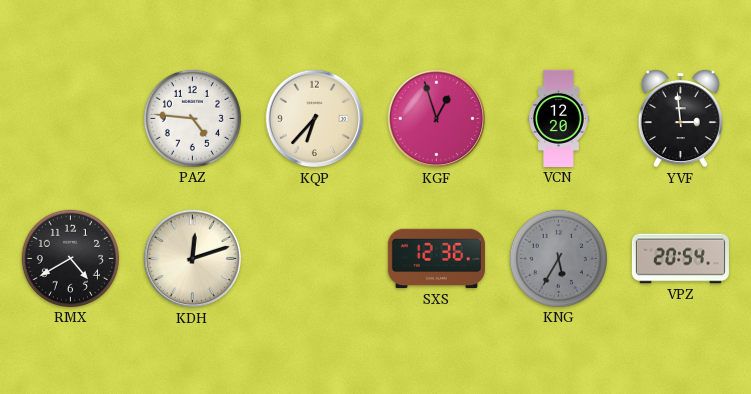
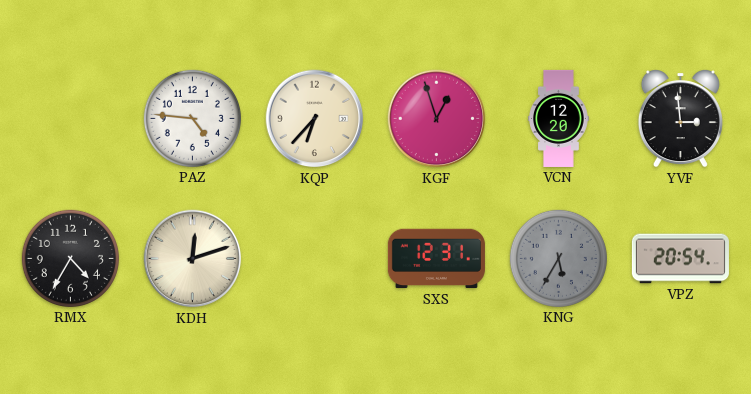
RMX: 4:40 -> 4:35 (70, 258)
SXS: 12:36 -> 12:31 (436, 259)
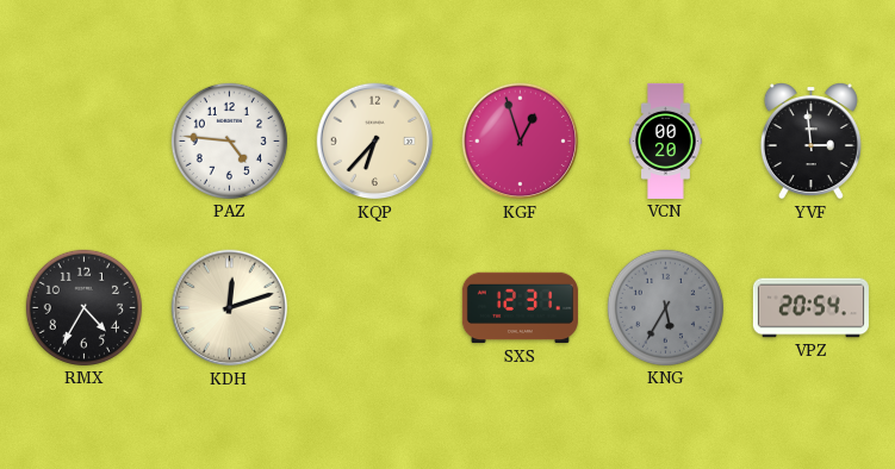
VCN: 12:20 -> 00:20 (666, 140)
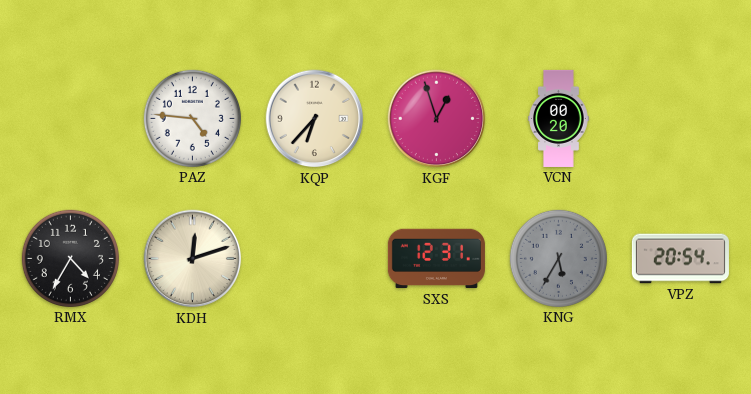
YVF: 2:59 -> none (810, 142)
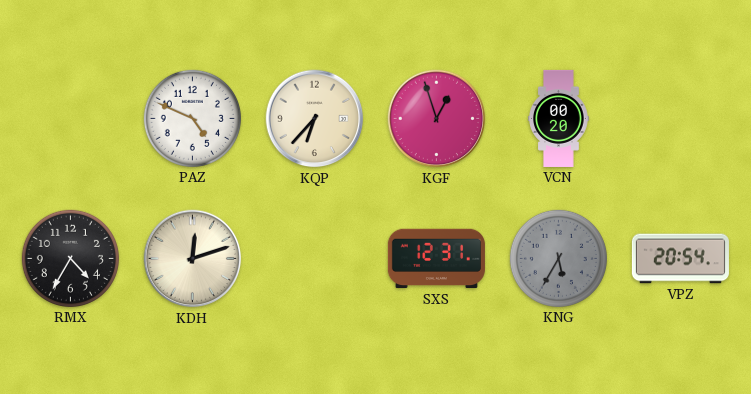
PAZ: 4:46 -> 4:49 (192, 118)
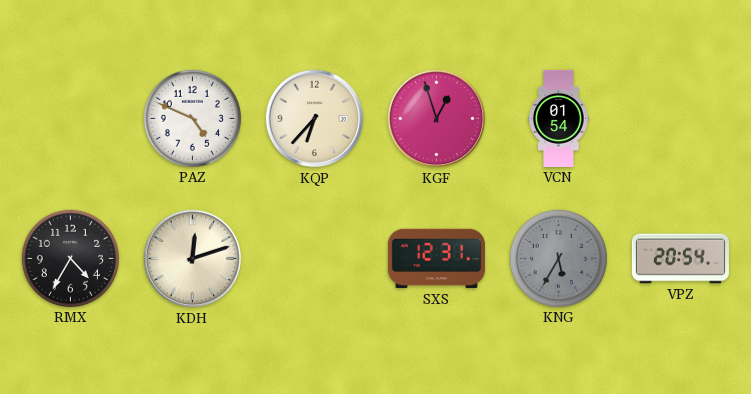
VCN: 00:20 -> 01:54 (559, 118)
